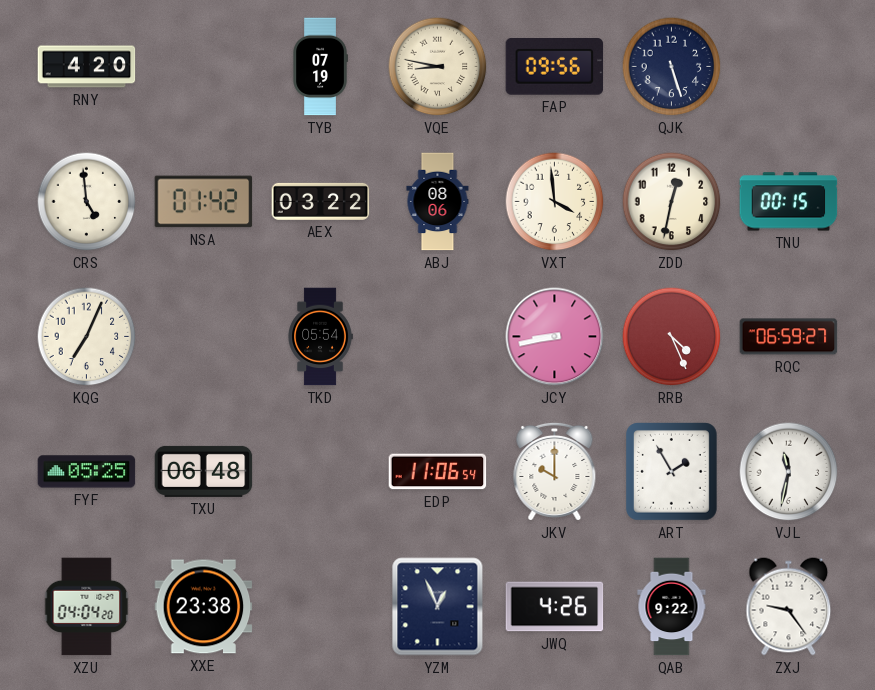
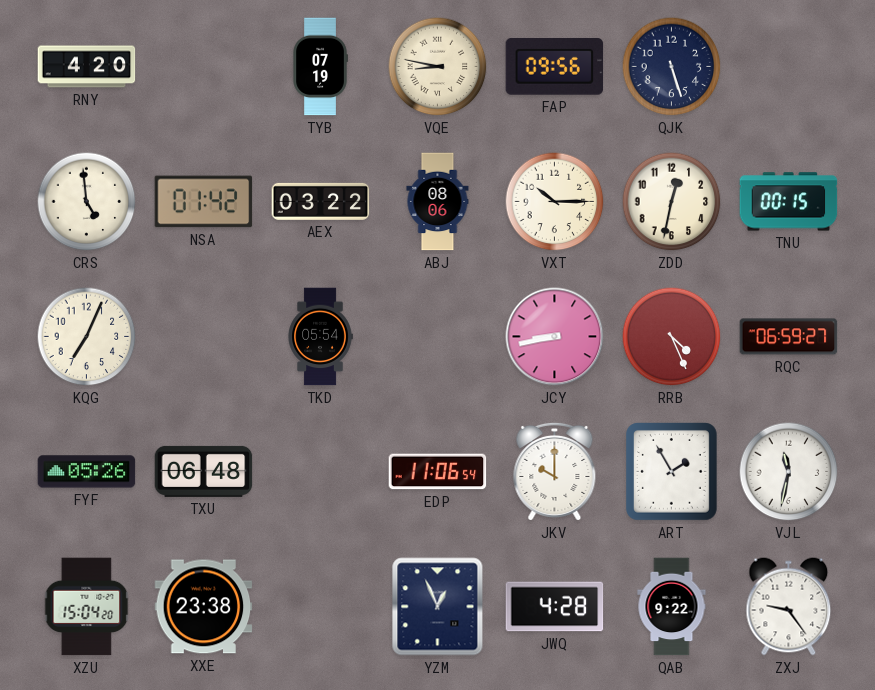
VXT: 3:59 -> 10:15 (555, 202)
FYF: 05:25 -> 05:26 (87, 472)
XZU: 04:04 -> 15:04 (87, 607)
JWQ: 4:26 -> 4:28 (555, 607)
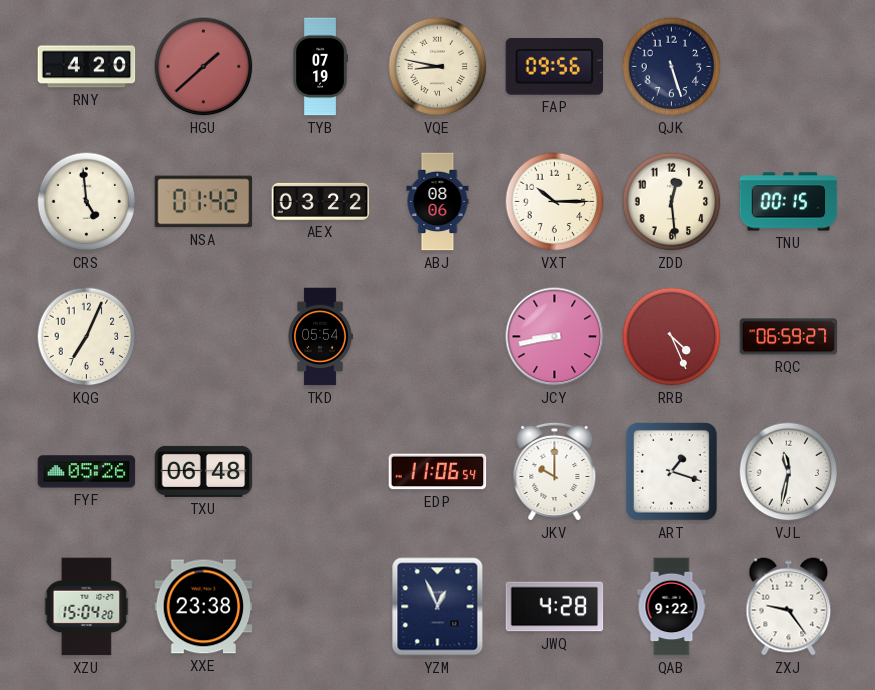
HGU: none -> 1:38 (204, 67)
ZDD: 12:32 -> 12:29 (672, 202)
ART: 1:55 -> 1:18 (672, 472)
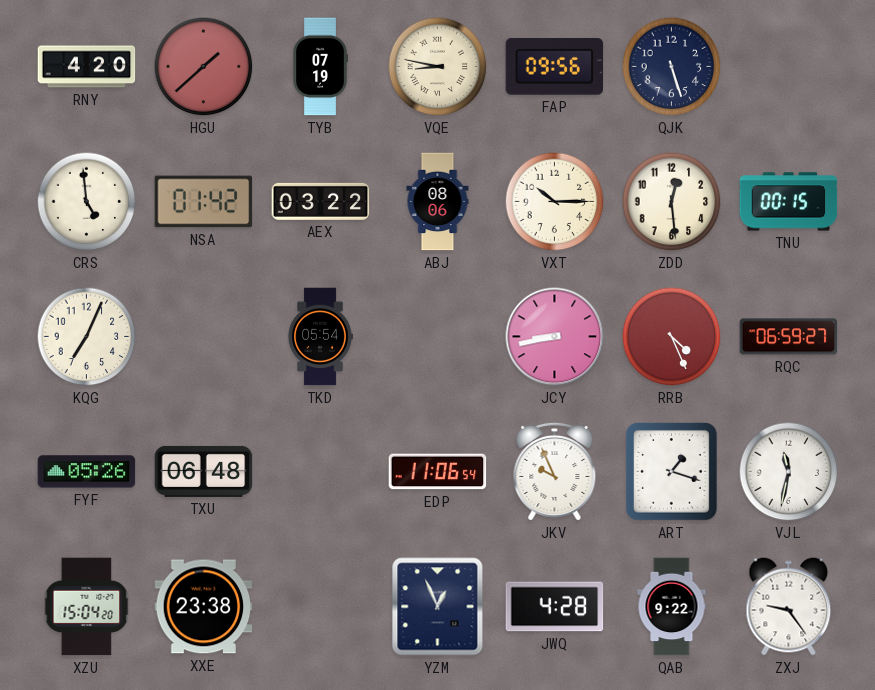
JKV: 10:00 -> 9:56 (555, 471)
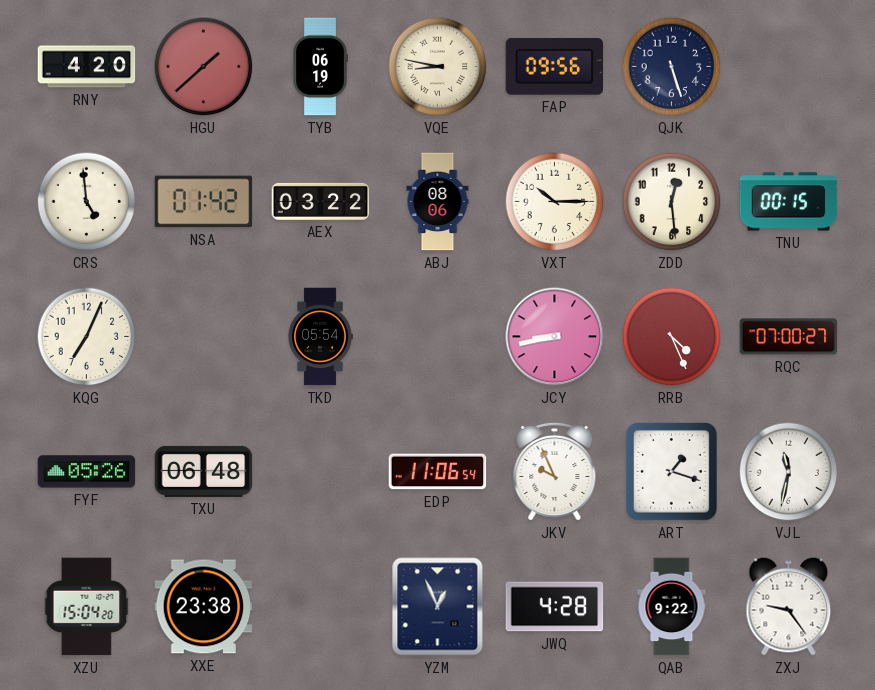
TYB: 07:19 -> 06:19 (320, 67)
RQC: 06:59 -> 07:00 (789, 337)
